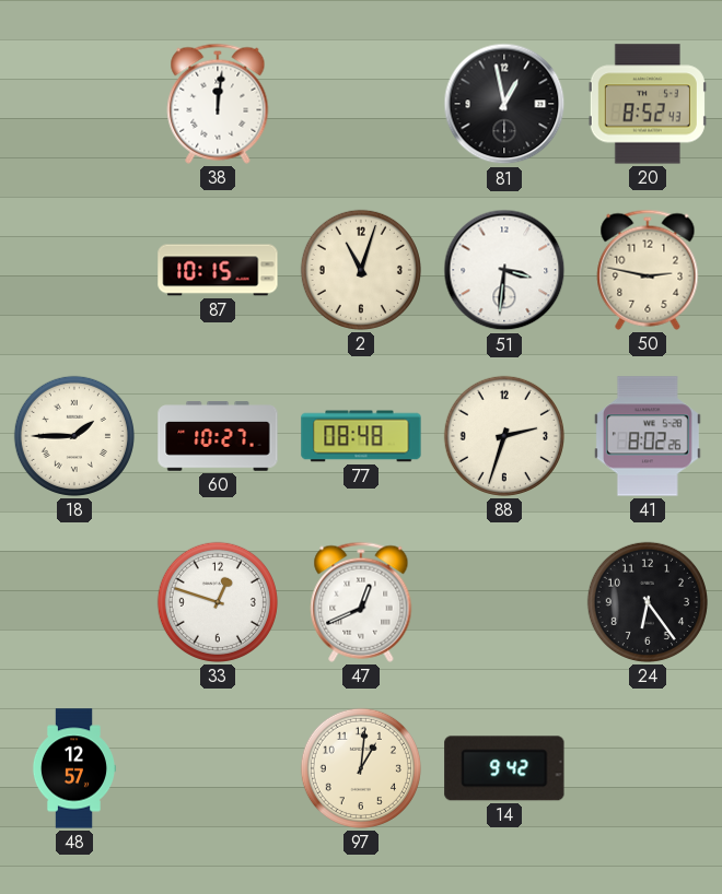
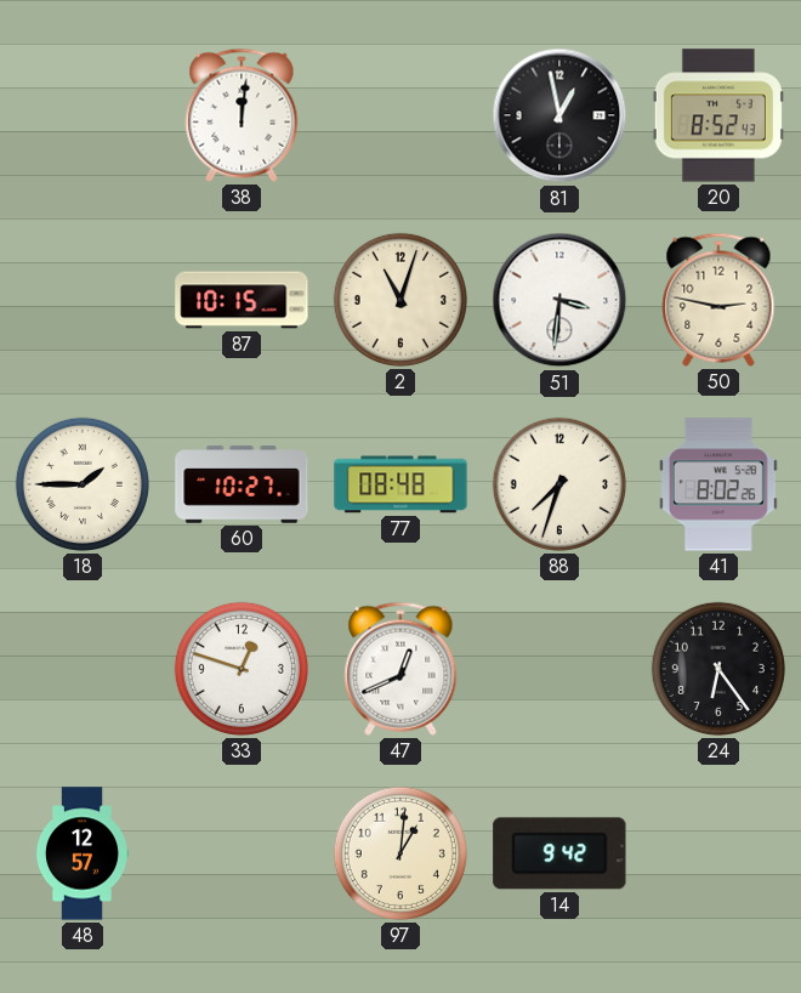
88: 2:33 -> 7:33 (559, 484)
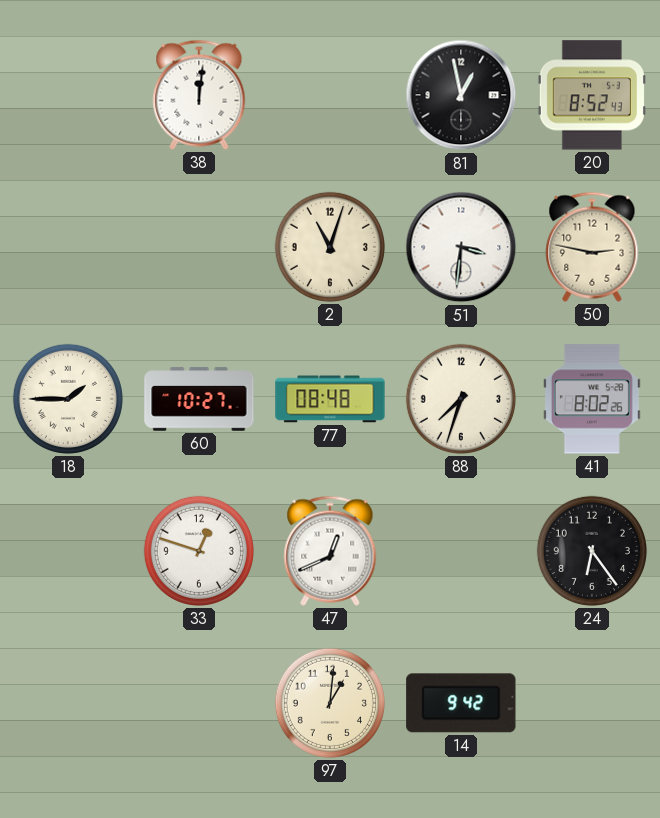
87: 10:15 -> none (242, 300)
48: 12:57 -> none (81, 853)
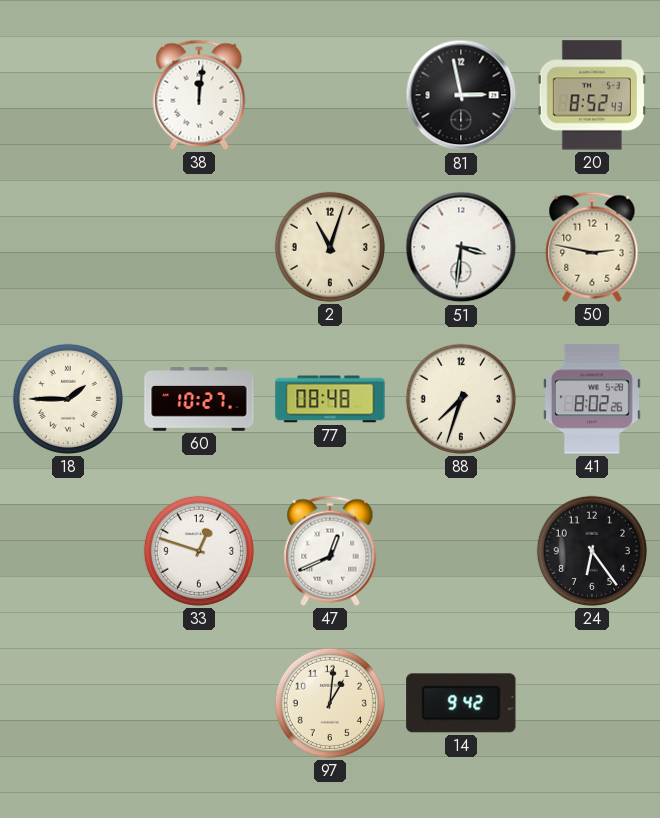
81: 12:58 -> 2:58 (461, 95)
